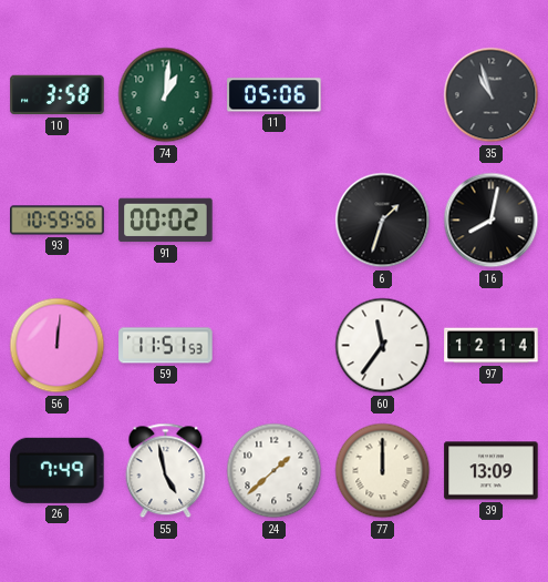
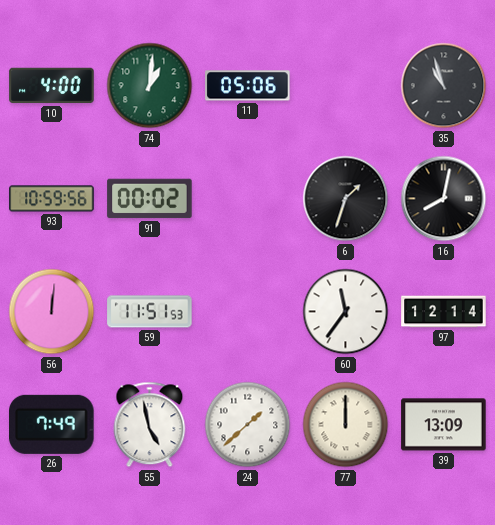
10: 3:58 -> 4:00 (52, 86)
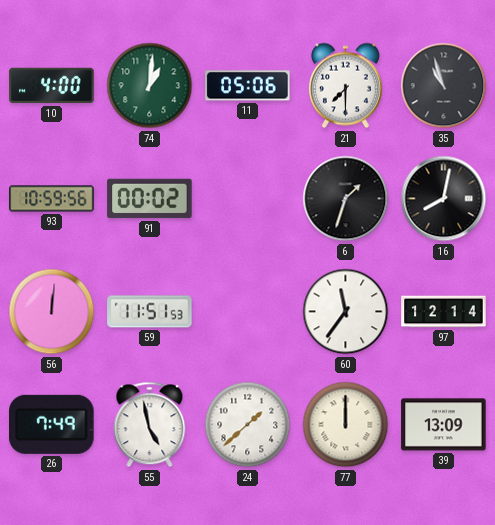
21: none -> 7:30 (345, 86)
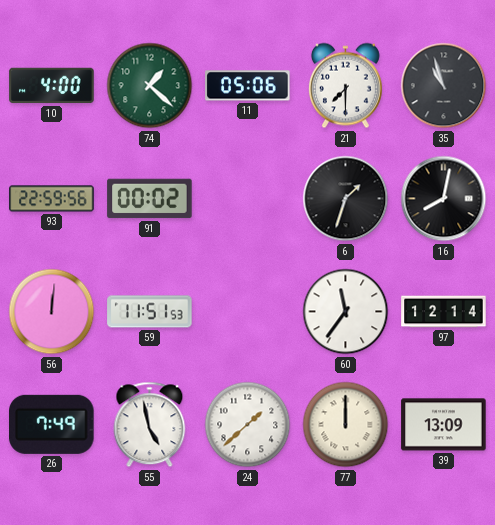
74: 1:01 -> 1:22 (150, 86)
93: 10:59 -> 22:59 (52, 199)
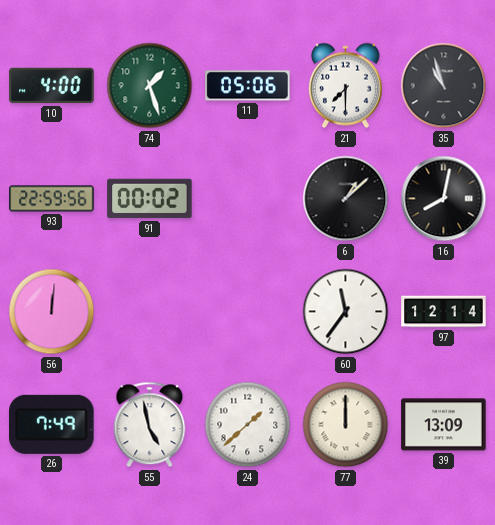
74: 1:22 -> 1:27 (150, 86)
6: 1:33 -> 1:08 (346, 199)
59: 11:51 -> none (150, 312)
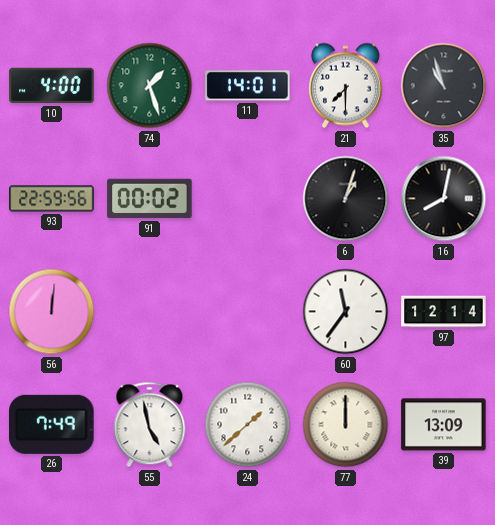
11: 05:06 -> 14:01 (248, 86)
6: 1:08 -> 1:03 (346, 199)
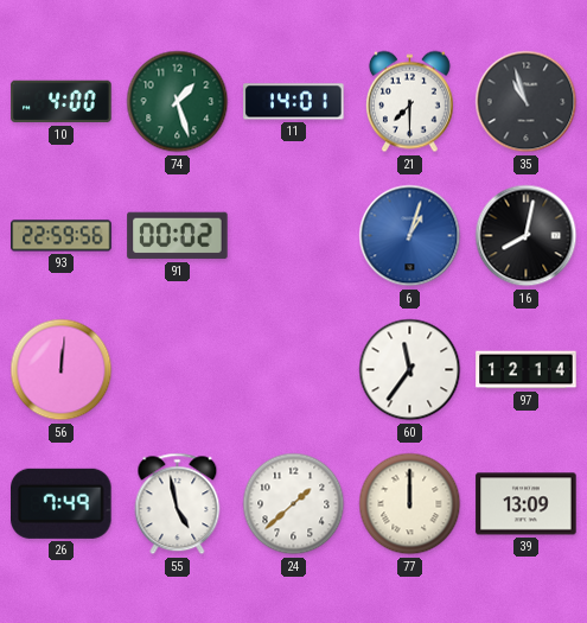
6 dial: black -> blue (410, 236)
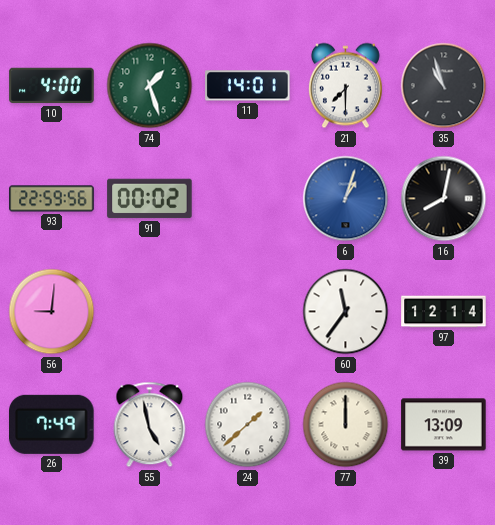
56: 12:01 -> 9:01 (52, 312)
